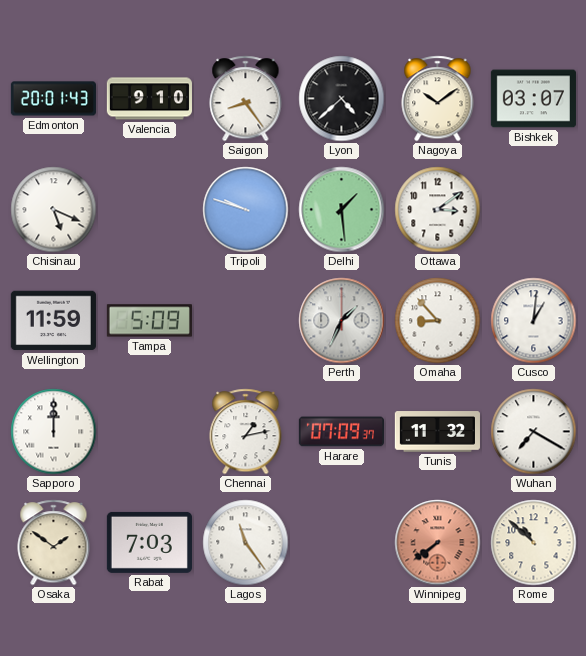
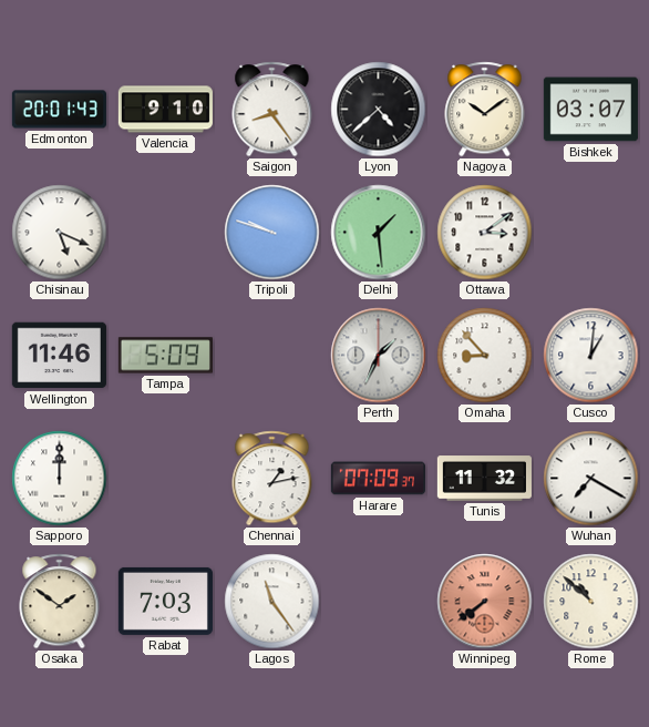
Wellington: 11:59 -> 11:46 (59, 356)
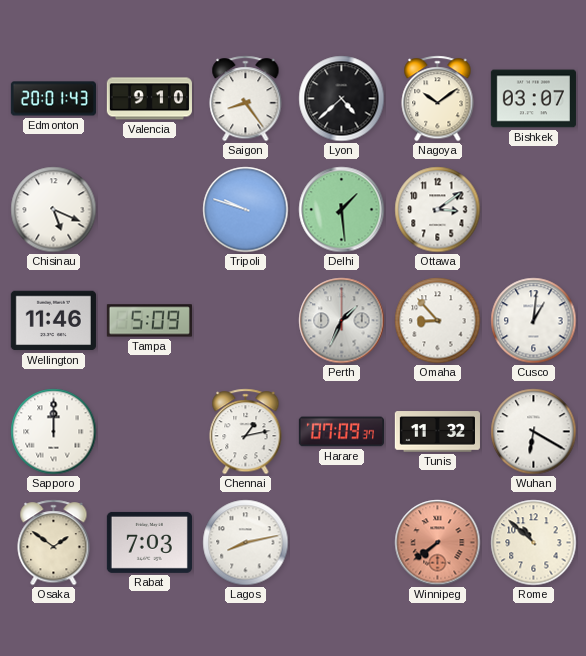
Wuhan: 7:20 -> 6:20 (534, 432)
Lagos: 11:24 -> 8:13 (246, 543)
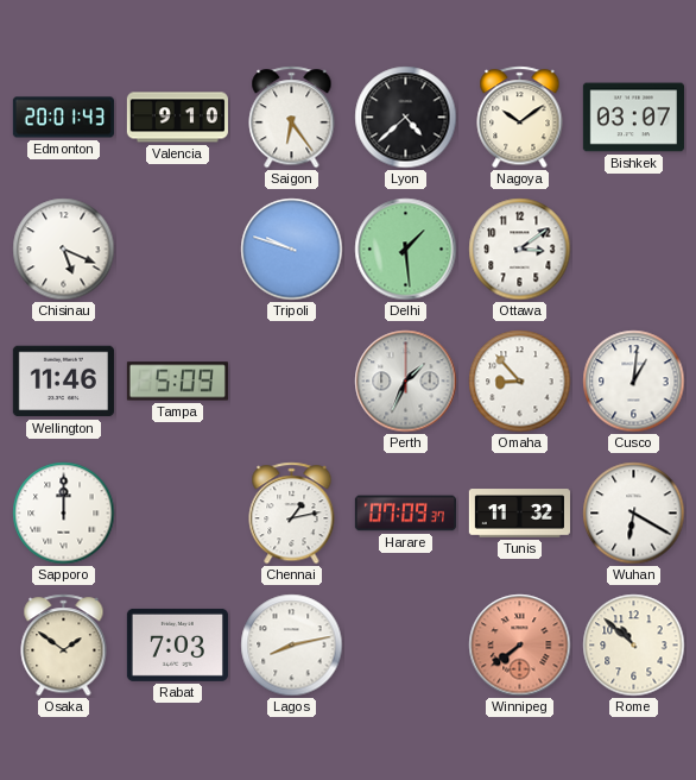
Saigon: 8:24 -> 6:24 (292, 118)
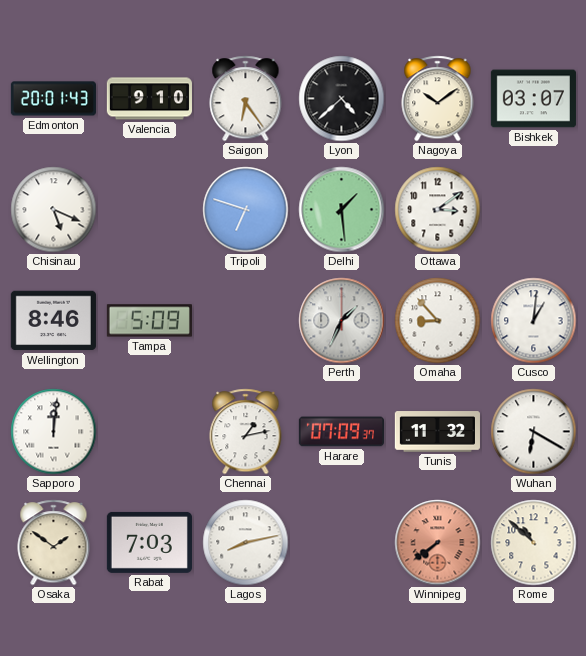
Tripoli: 9:48 -> 6:48 (246, 210)
Wellington: 11:46 -> 8:46 (53, 321)
Sapporo: 12:00 -> 12:01 (54, 432)
